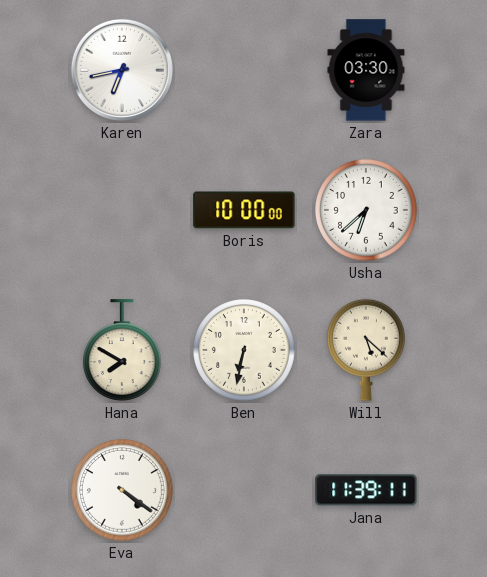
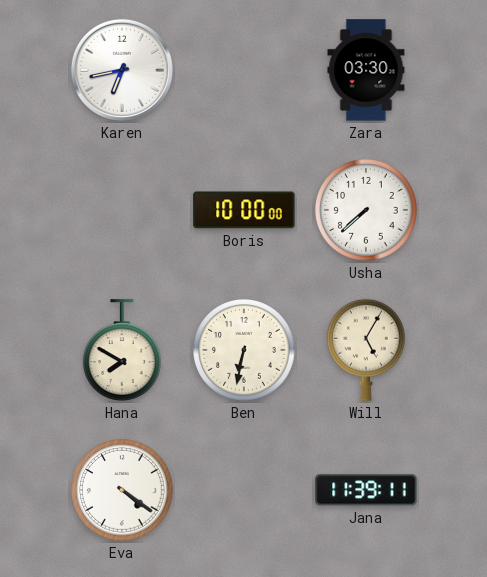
Usha: 6:38 -> 7:38 (367, 211)
Will: 5:22 -> 5:05 (366, 350)
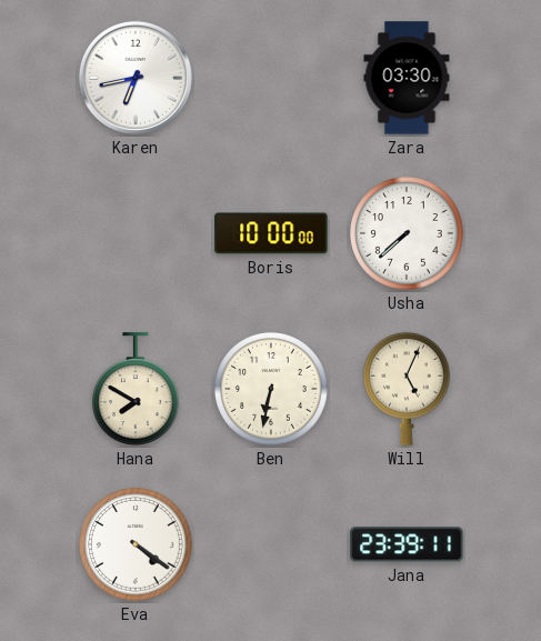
Will: 5:05 -> 5:04 (407, 389)
Jana: 11:39 -> 23:39 (407, 544)
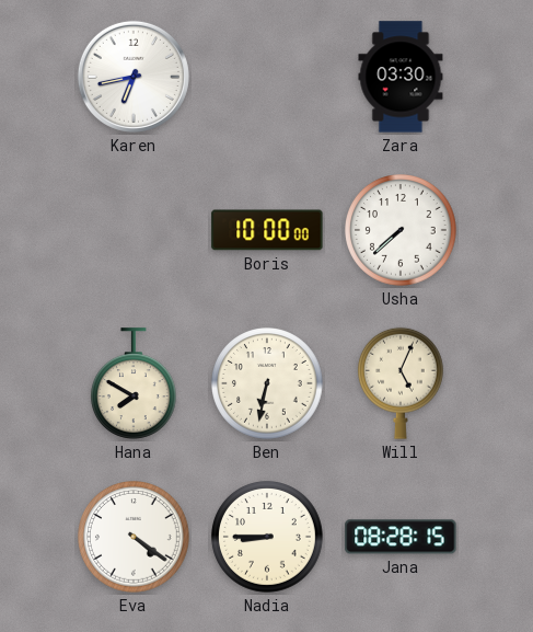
Nadia: none -> 8:45 (268, 538)
Jana: 23:39 -> 08:28 (401, 537)
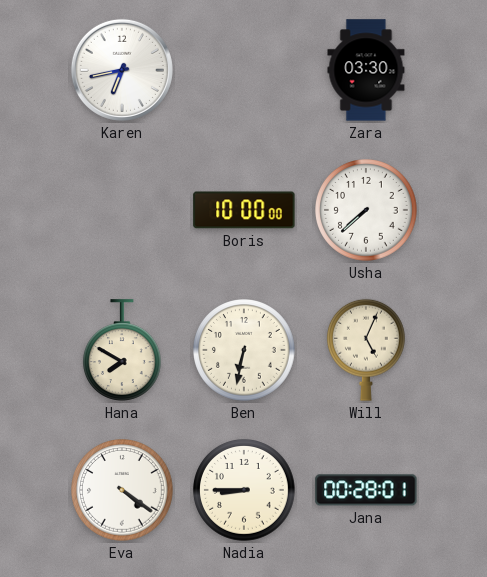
Jana: 08:28 -> 00:28 (366, 490)
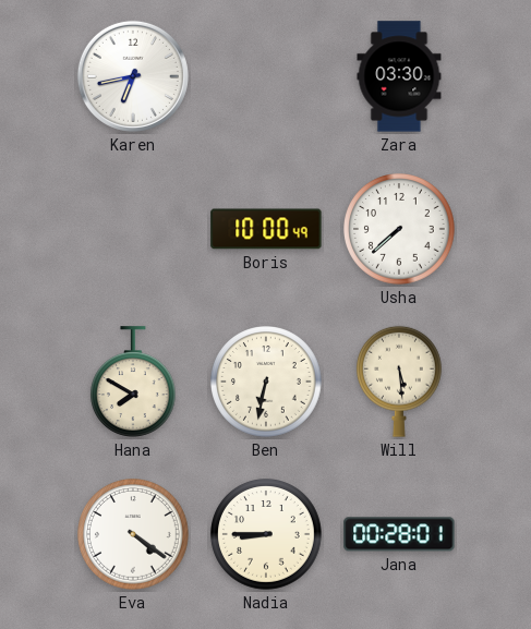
Boris: 10:00:00 -> 10:00:49 (266, 229)
Will: 5:04 -> 5:29 (399, 382)
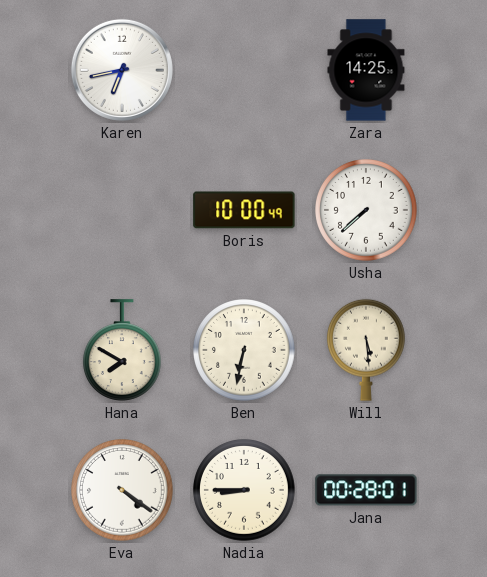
Zara: 03:30 -> 14:25 (366, 70)
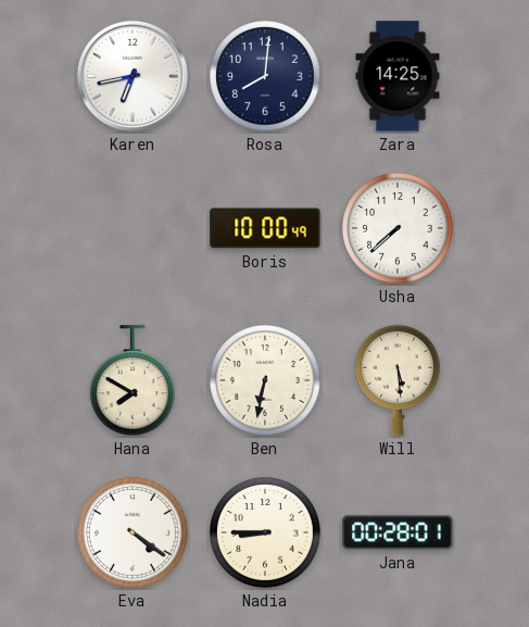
Rosa: none -> 8:01 (266, 77)
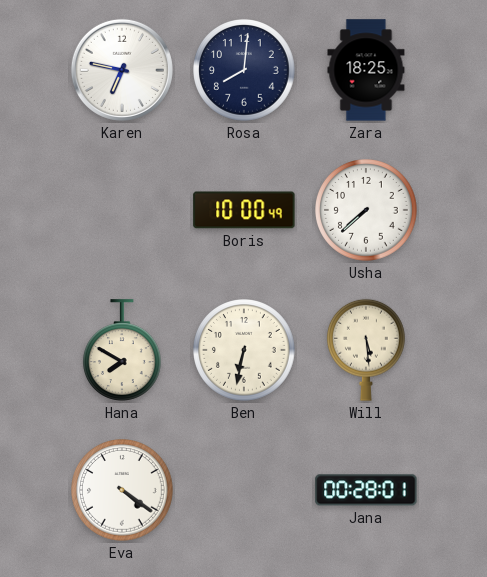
Karen: 6:43 -> 6:47 (122, 70)
Zara: 14:25 -> 18:25 (366, 70)
Nadia: 8:45 -> none (266, 534)
